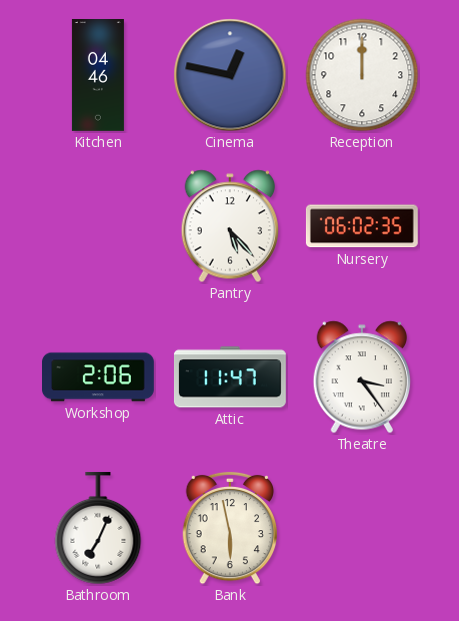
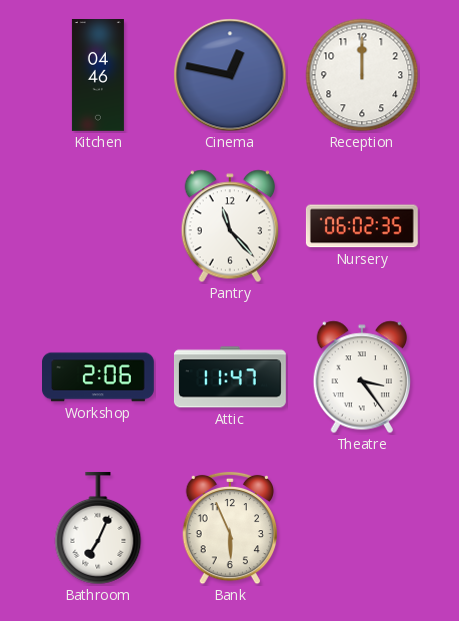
Pantry: 5:23 -> 11:23 (229, 226)
Bank: 5:58 -> 5:56 (229, 528)
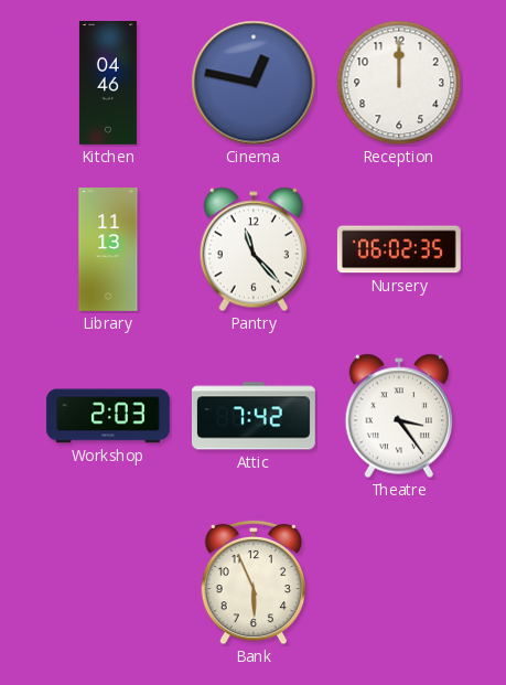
Library: none -> 11:13 (108, 250)
Workshop: 2:06 -> 2:03 (109, 416)
Attic: 11:47 -> 7:42 (254, 416)
Bathroom: 7:04 -> none (98, 528)
